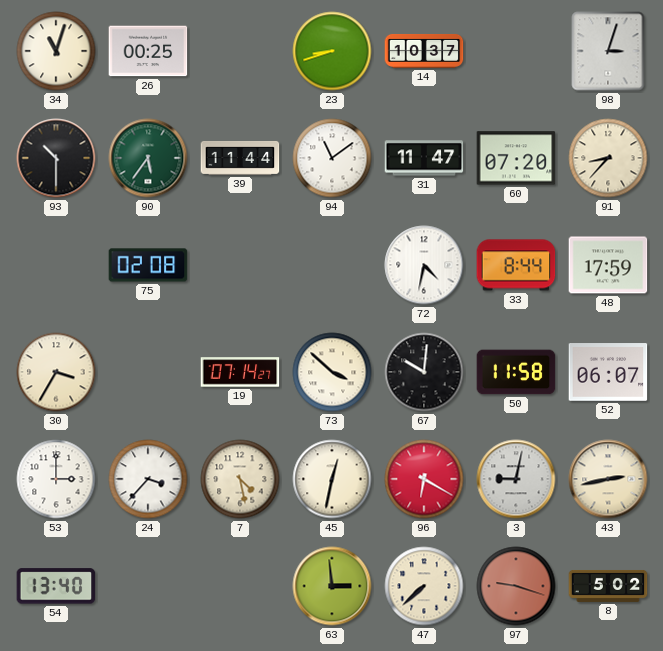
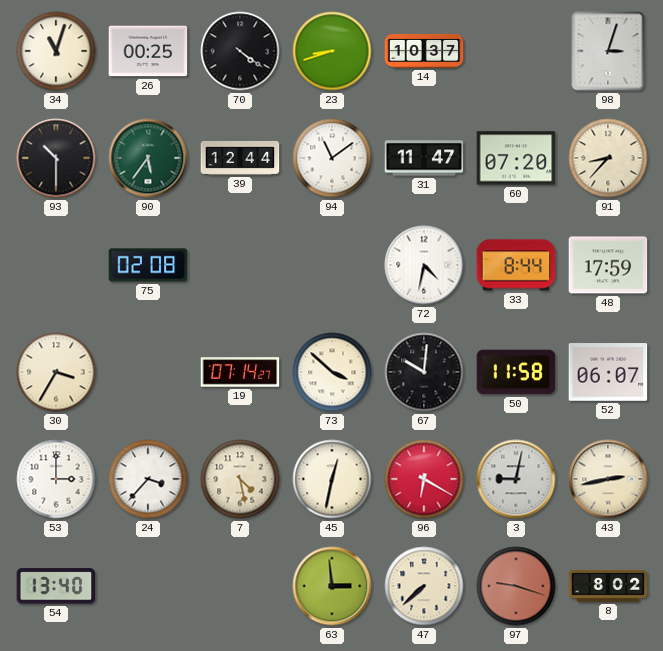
70: none -> 4:21 (240, 51)
39: 11:44 -> 12:44 (240, 158)
8: 5:02 -> 8:02 (608, 586)
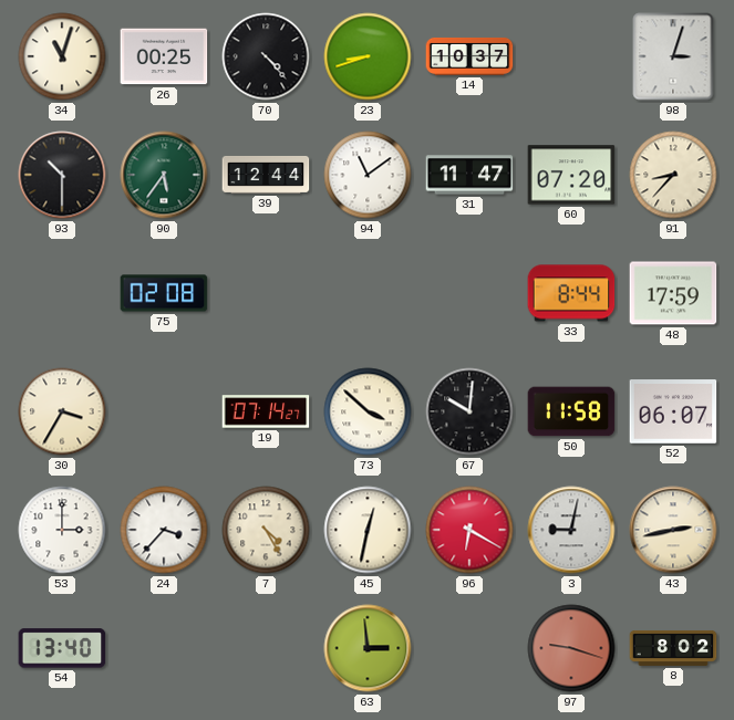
70: 4:21 -> 4:23 (266, 56)
72: 4:32 -> none (424, 265)
7: 4:28 -> 4:25 (266, 530)
47: 7:38 -> none (424, 586)
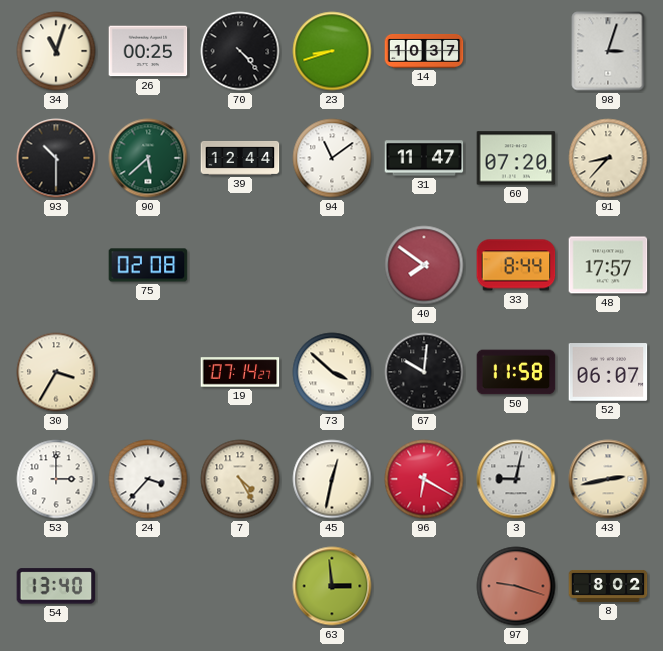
90: 5:36 -> 5:38 (148, 158)
40: none -> 7:51 (424, 265)
48: 17:59 -> 17:57 (608, 265)
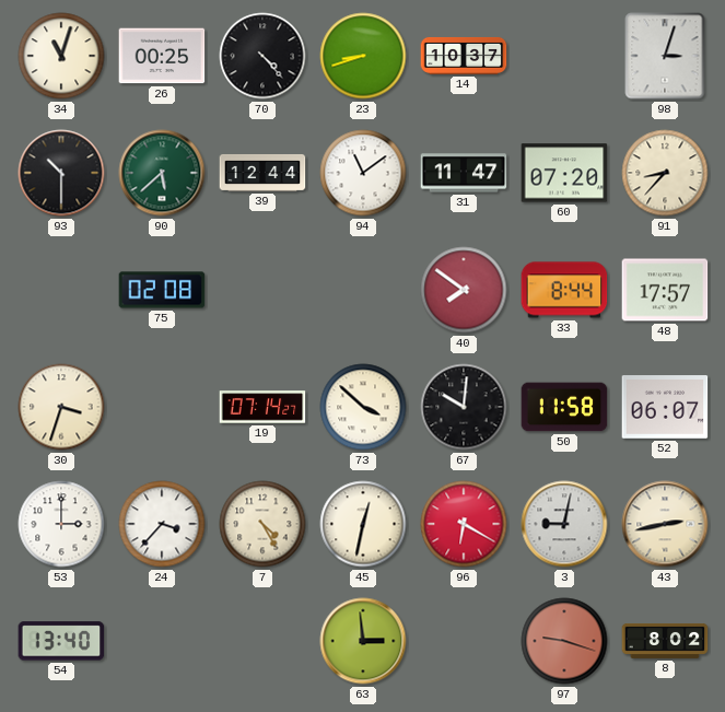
30: 3:35 -> 3:33 (61, 407)
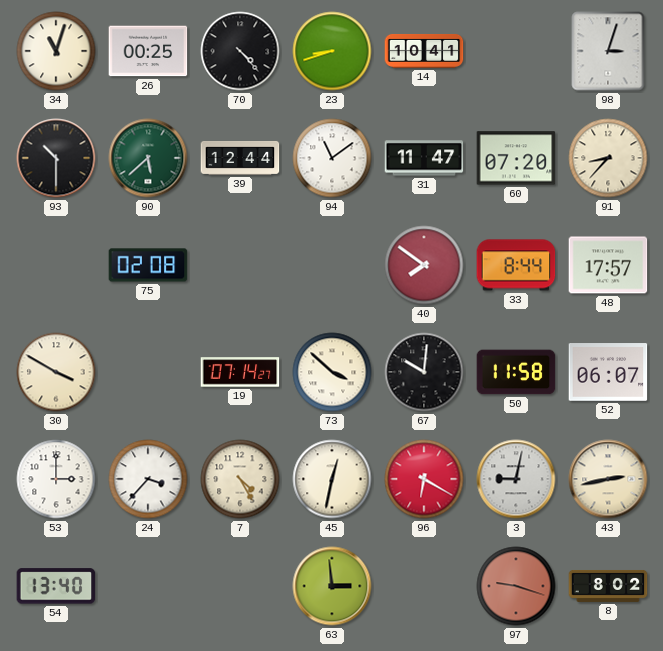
14: 10:37 -> 10:41 (424, 51)
30: 3:33 -> 3:50 (56, 372)
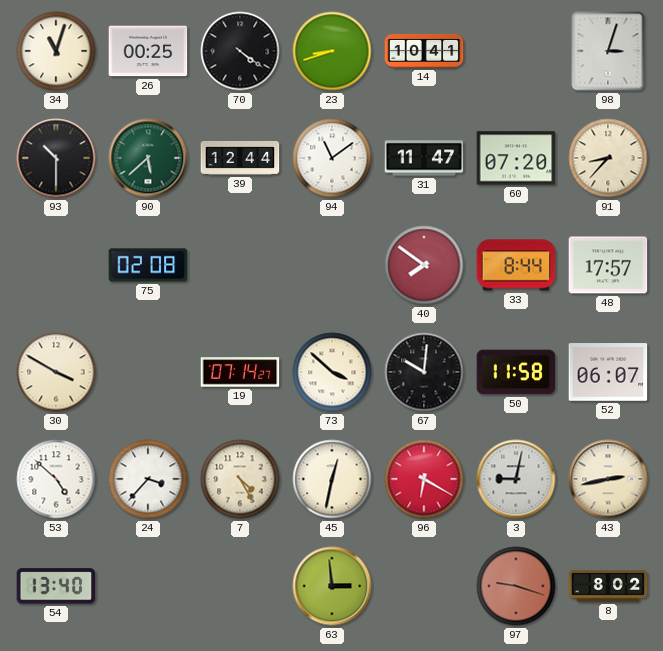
70: 4:23 -> 4:21 (240, 51)
53: 3:00 -> 4:52 (56, 479)
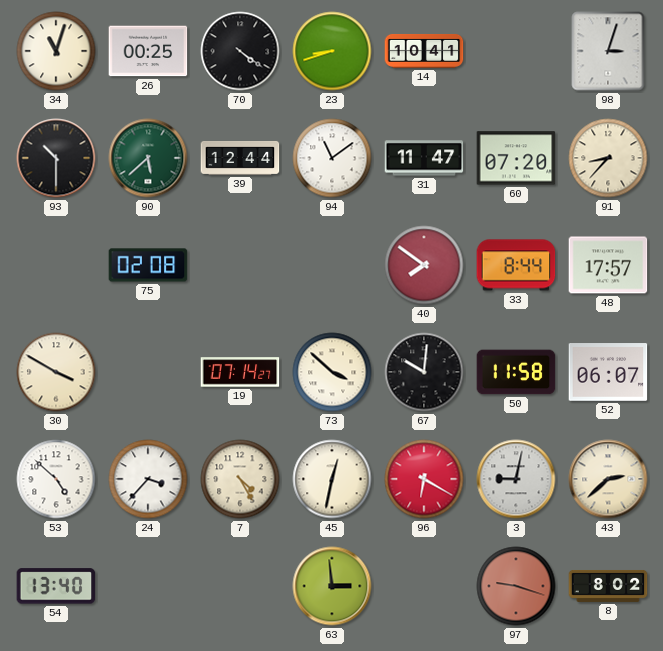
43: 2:43 -> 2:38 (608, 479)
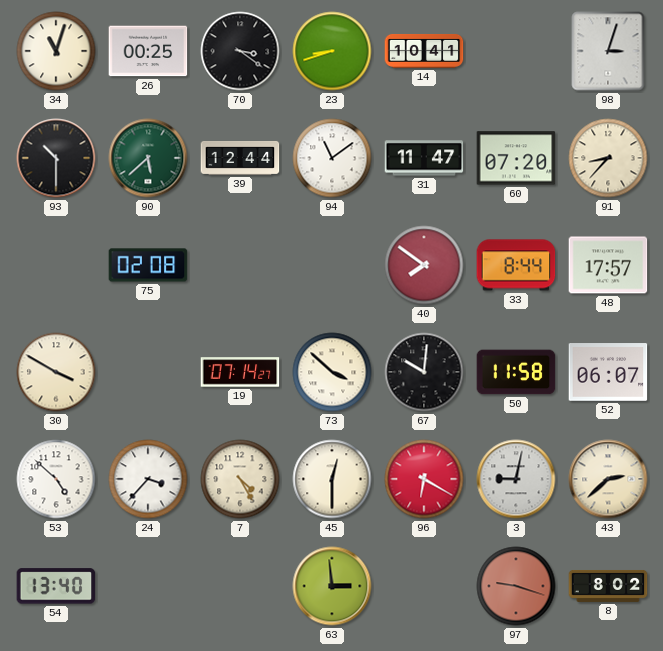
70: 4:21 -> 3:21 (240, 51)
45: 12:32 -> 12:30 (332, 479)
